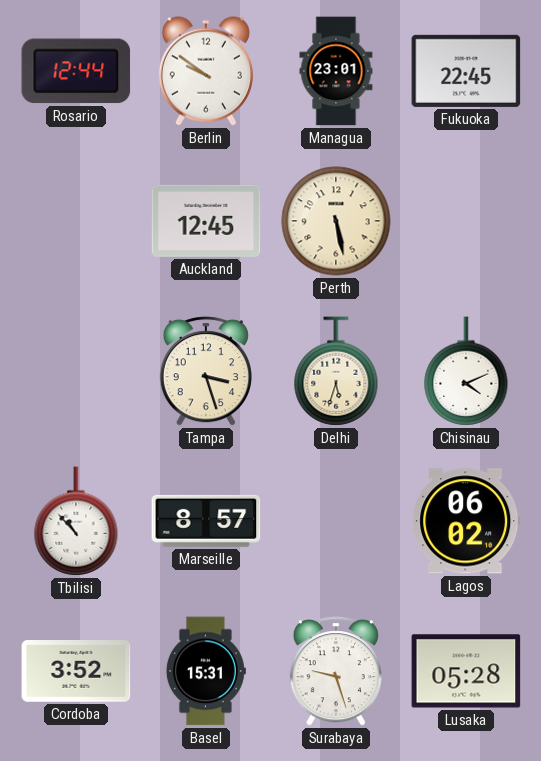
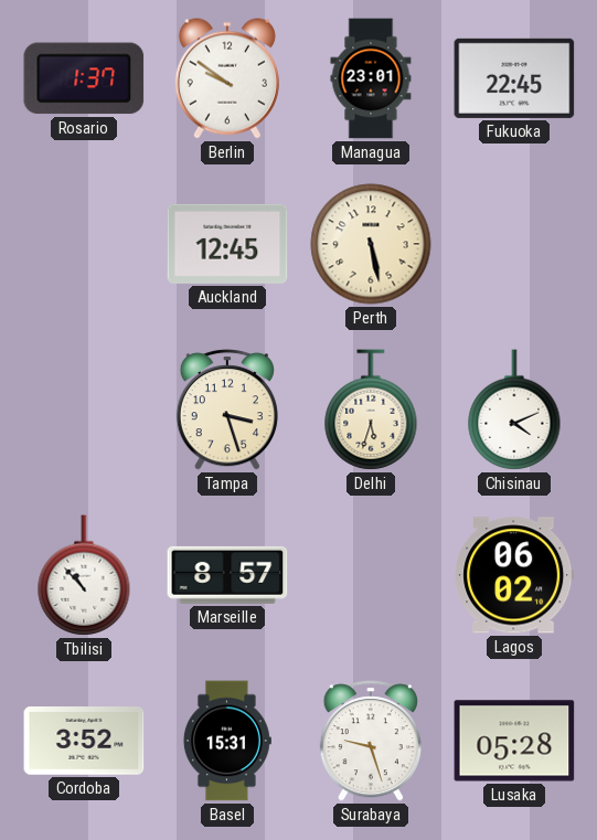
Rosario: 12:44 -> 1:37 (84, 78)
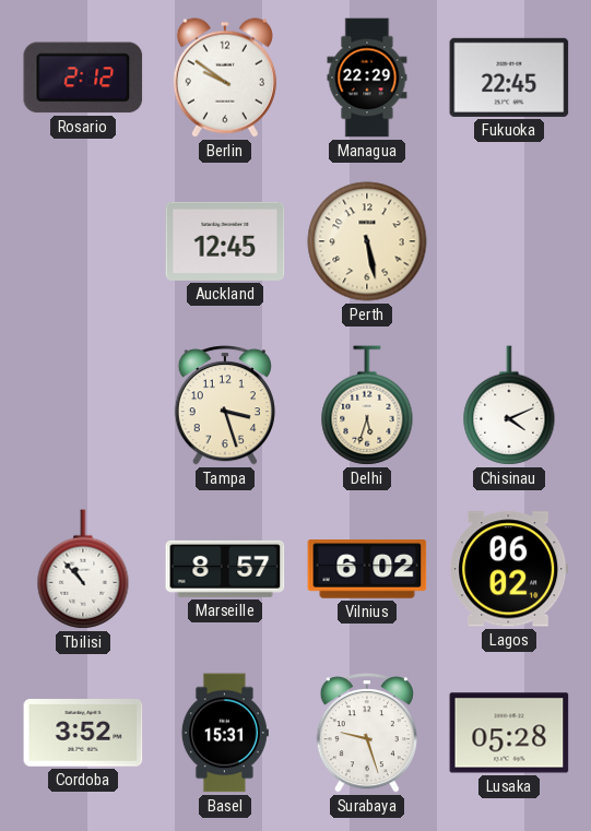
Rosario: 1:37 -> 2:12 (83, 78)
Managua: 23:01 -> 22:29 (367, 78)
Vilnius: none -> 6:02 (367, 569)
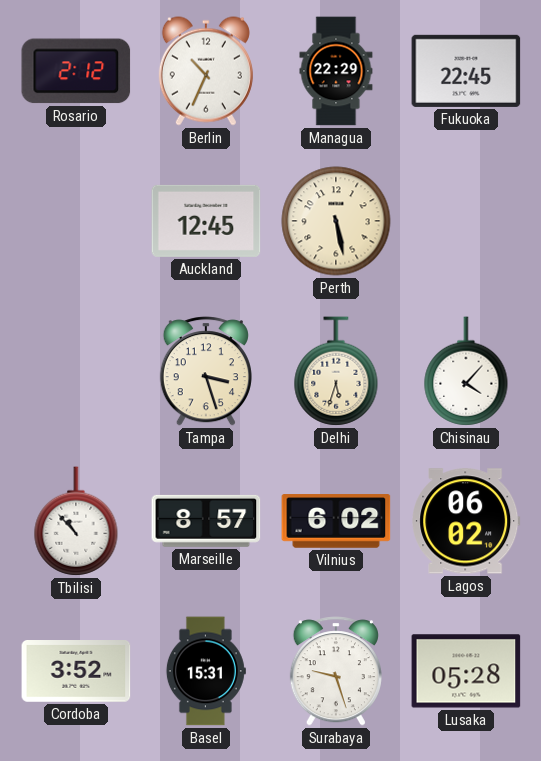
Berlin: 9:51 -> 10:34 (206, 71)
Chisinau: 4:11 -> 4:07 (466, 371)
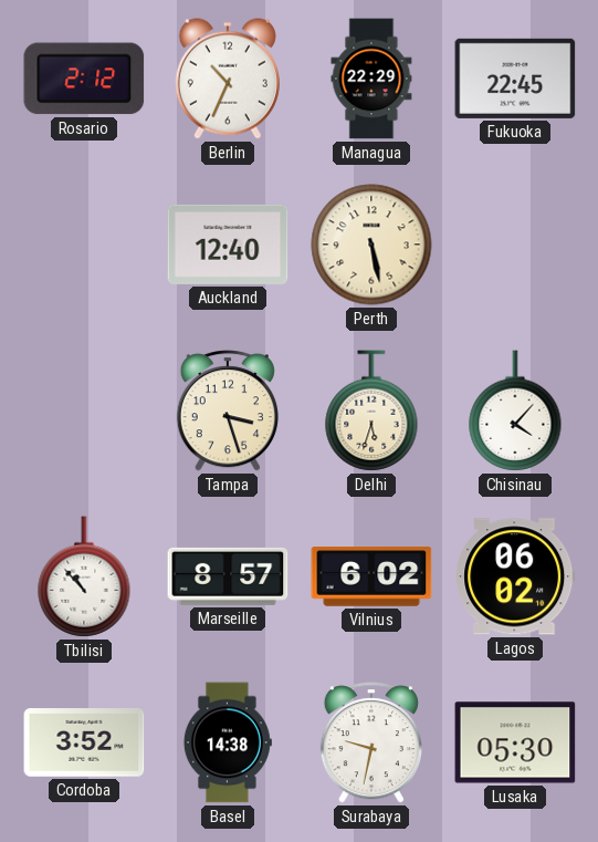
Auckland: 12:45 -> 12:40 (228, 245)
Basel: 15:31 -> 14:38 (228, 742)
Surabaya: 9:27 -> 9:32 (371, 742)
Lusaka: 05:28 -> 05:30 (515, 742)
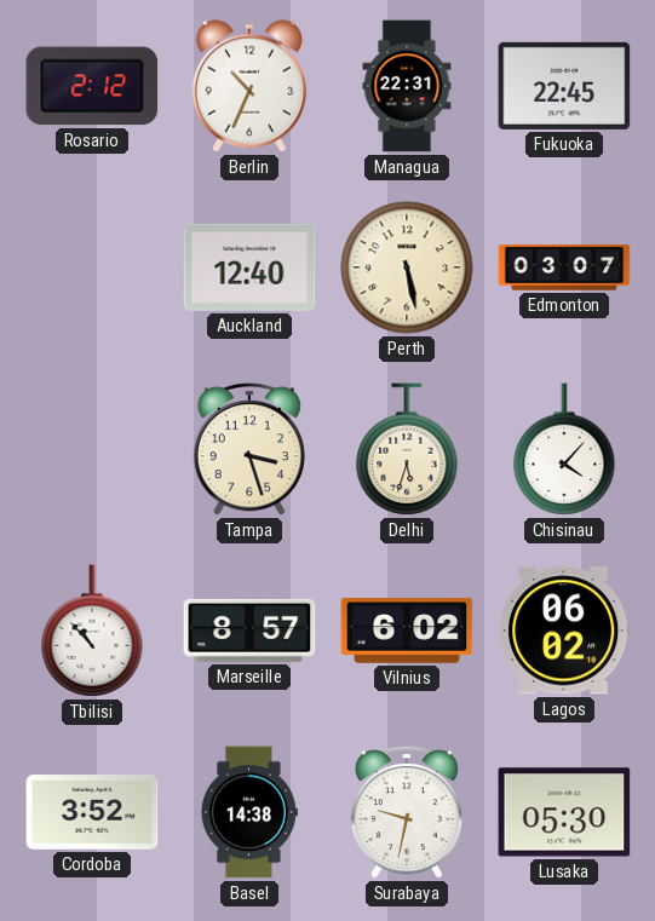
Managua: 22:29 -> 22:31 (407, 86)
Edmonton: none -> 03:07 (564, 267)
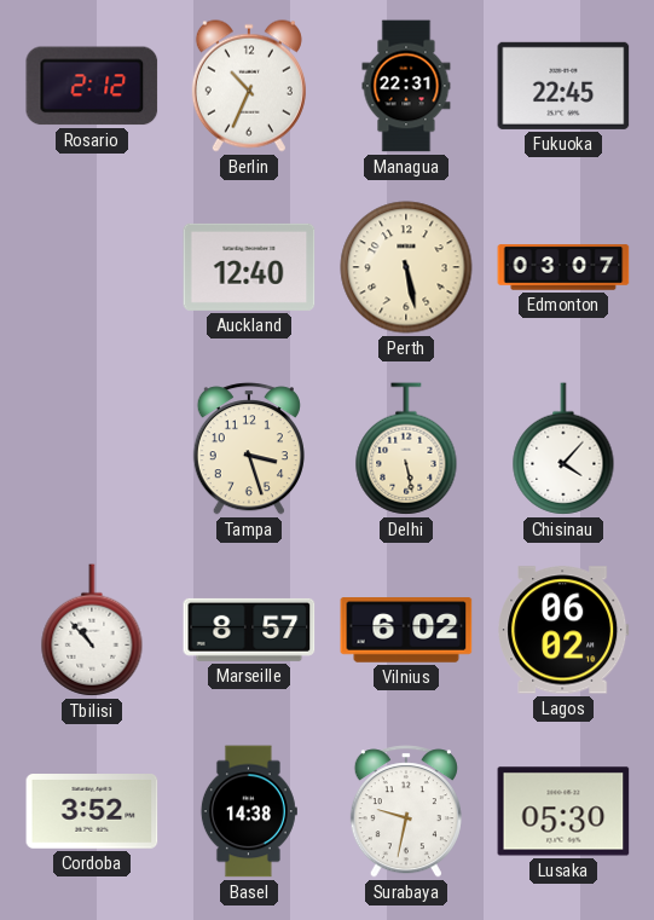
Delhi: 5:33 -> 5:28 (406, 449)
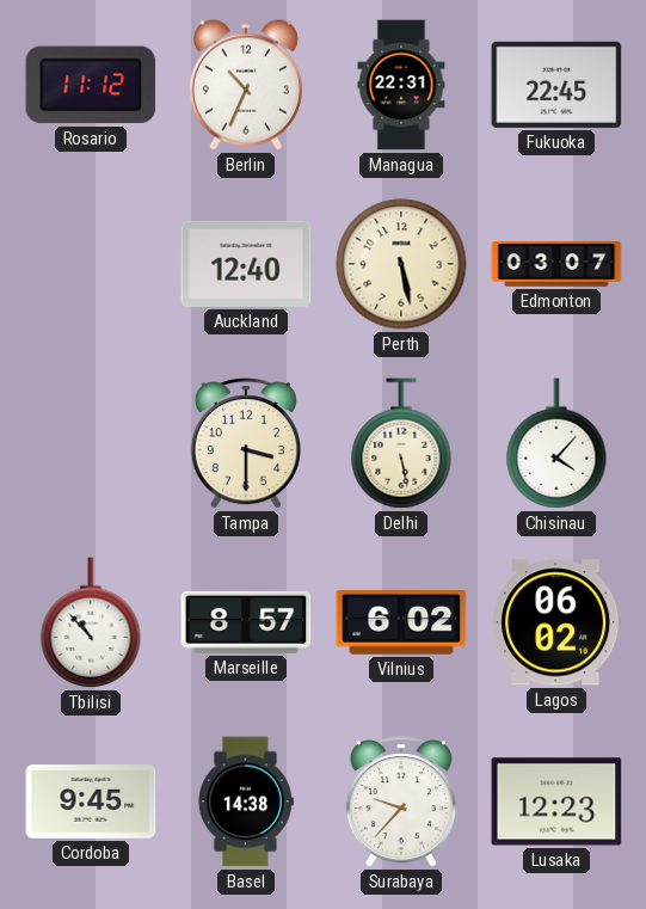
Rosario: 2:12 -> 11:12 (91, 85)
Tampa: 3:27 -> 3:30 (246, 443)
Cordoba: 3:52 -> 9:45 (91, 803)
Surabaya: 9:32 -> 9:37 (401, 801)
Lusaka: 05:30 -> 12:23 (556, 801)
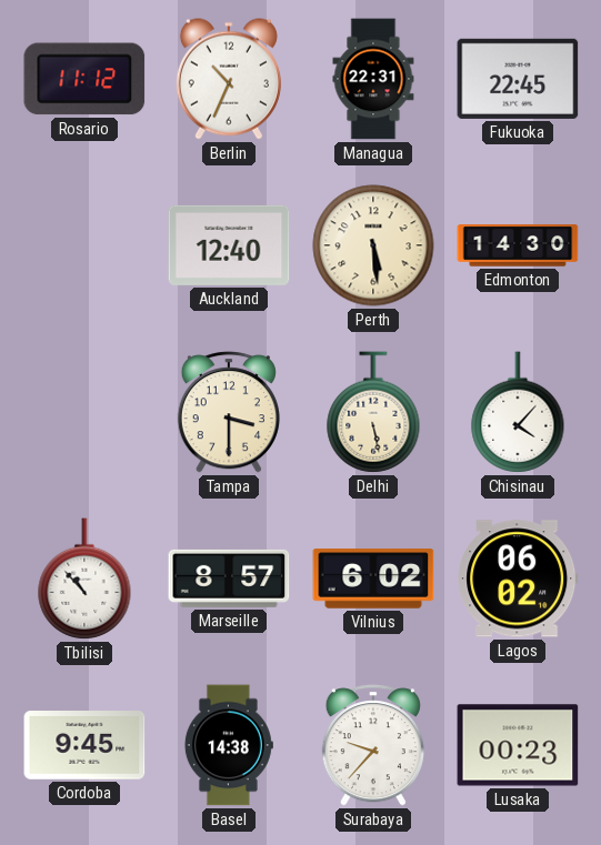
Perth: 5:28 -> 5:29 (373, 245)
Edmonton: 03:07 -> 14:30 (518, 245)
Lusaka: 12:23 -> 00:23 (518, 745)
